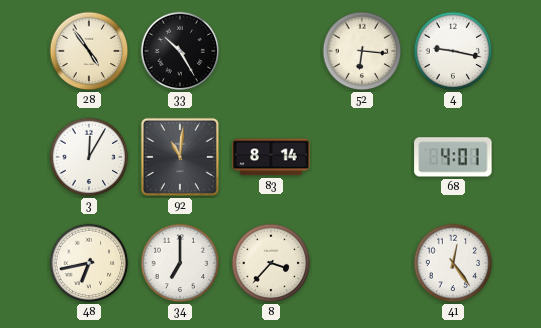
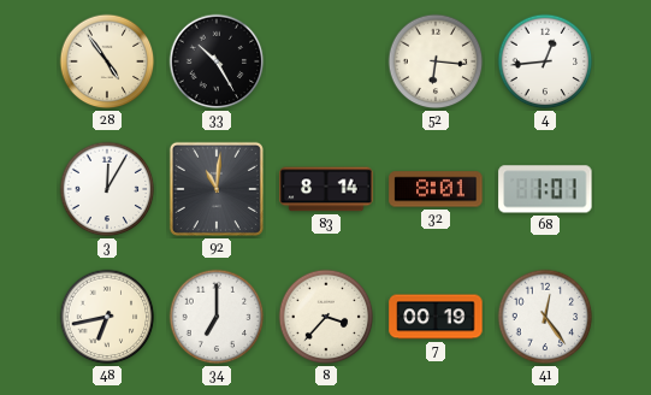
4: 9:17 -> 12:44 (545, 61)
32: none -> 8:01 (436, 189)
68: 4:01 -> 1:01 (545, 189)
7: none -> 00:19 (436, 317)
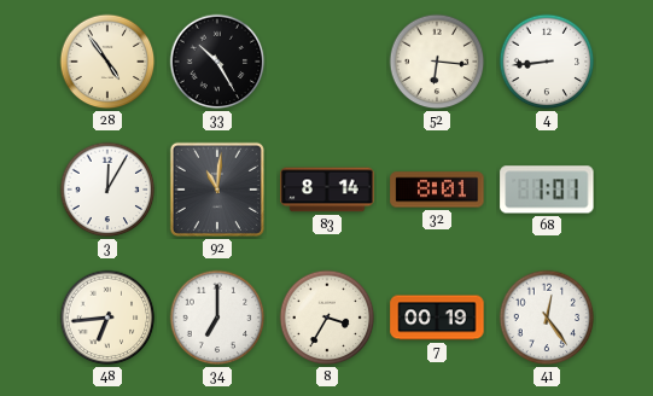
4: 12:44 -> 8:44 (547, 62)
48: 6:43 -> 6:44 (107, 318)
8: 3:37 -> 3:35 (327, 318)
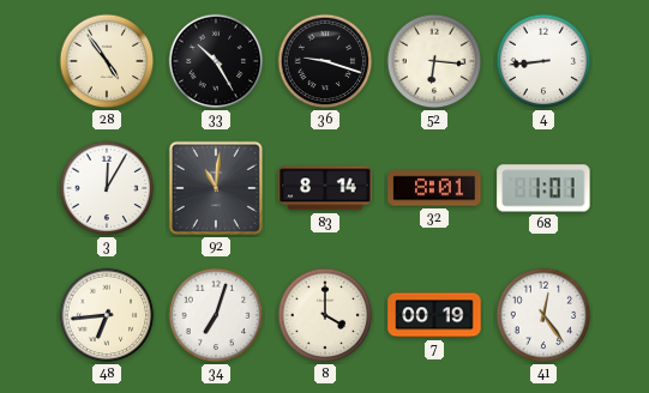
36: none -> 9:18 (325, 61)
34: 7:00 -> 7:03 (216, 315)
8: 3:35 -> 4:00 (325, 315)
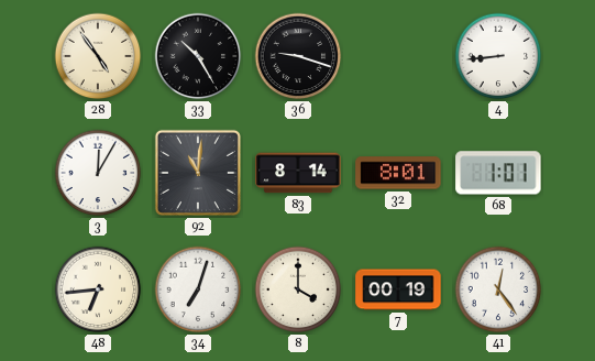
52: 6:16 -> none (434, 61)
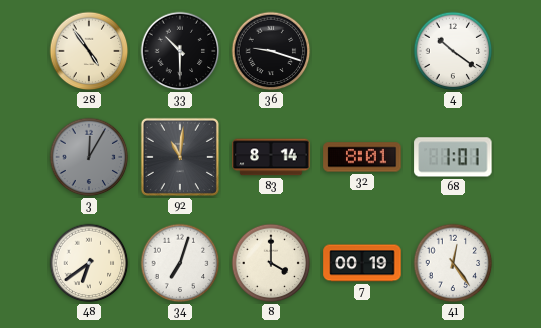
33: 10:25 -> 10:30 (180, 51)
4: 8:44 -> 10:21 (453, 51)
3 dial: white -> grey (89, 157)
48: 6:44 -> 6:39 (89, 263)
